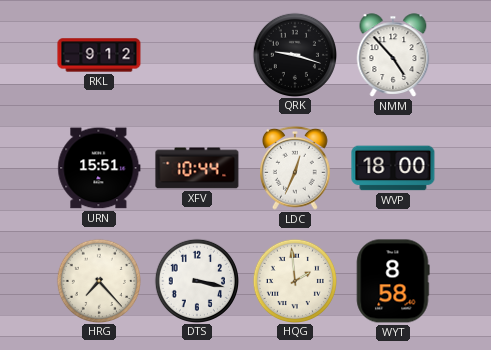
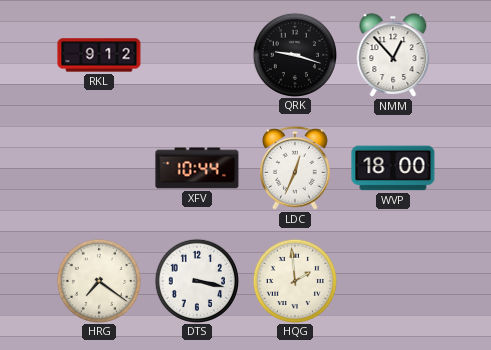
NMM: 4:53 -> 12:53 (393, 55)
URN: 15:51 -> none (99, 168)
HRG: 7:23 -> 7:21 (98, 280)
WYT: 8:58 -> none (393, 281)
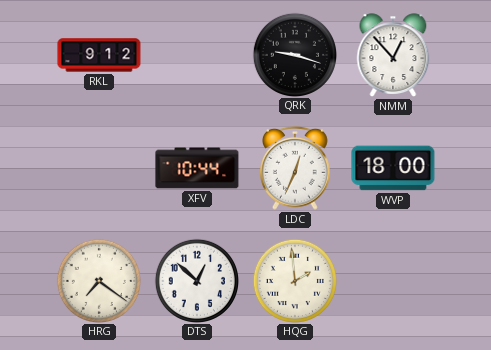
DTS: 3:17 -> 12:52 (196, 280)
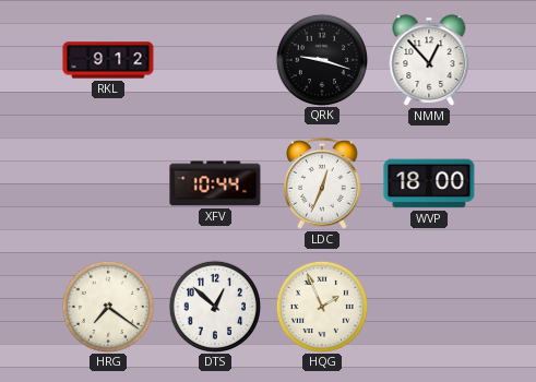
HQG: 1:59 -> 1:56 (321, 306)
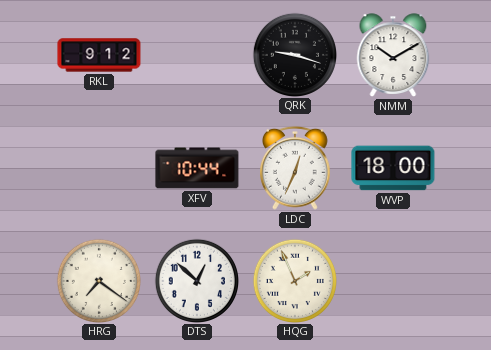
NMM: 12:53 -> 10:10 (393, 55)
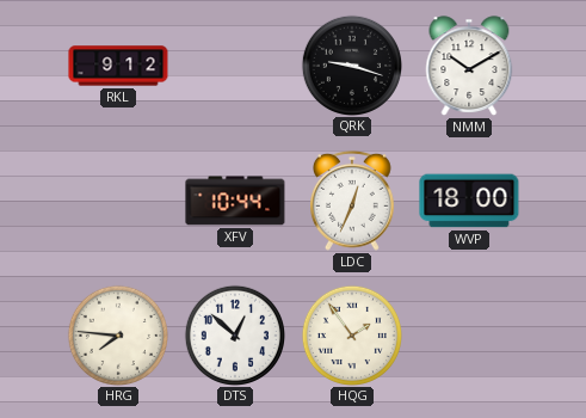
HRG: 7:21 -> 7:46 (117, 334)
HQG: 1:56 -> 1:54 (351, 334)
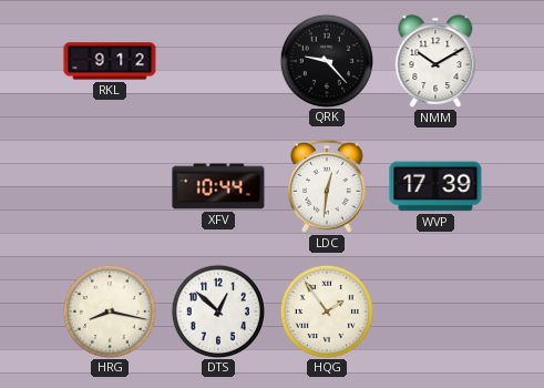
QRK: 9:18 -> 9:23 (326, 60)
LDC: 12:34 -> 12:31 (328, 186)
WVP: 18:00 -> 17:39 (435, 186)
HRG: 7:46 -> 8:17 (109, 310)
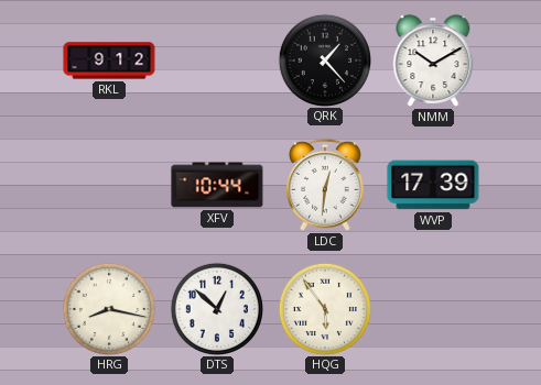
QRK: 9:23 -> 1:23 (324, 59)
HQG: 1:54 -> 5:54 (324, 308)
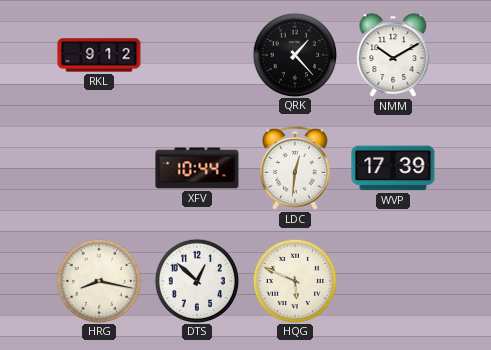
HQG: 5:54 -> 5:49 (294, 280)
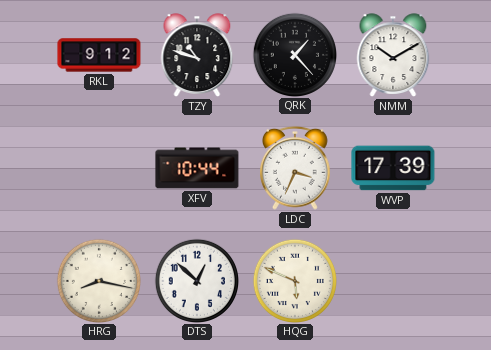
TZY: none -> 10:48 (197, 55)
LDC: 12:31 -> 3:34 (296, 168)
